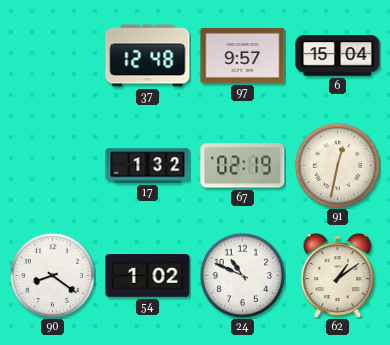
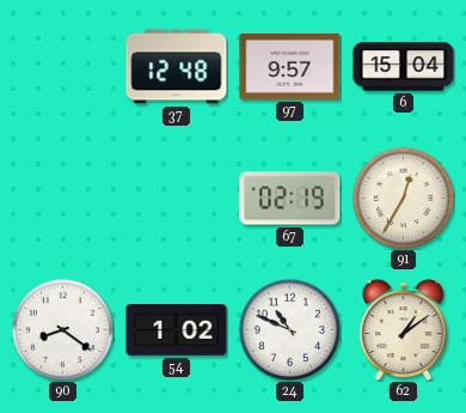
17: 1:32 -> none (148, 166)
91: 12:32 -> 12:35 (403, 198)
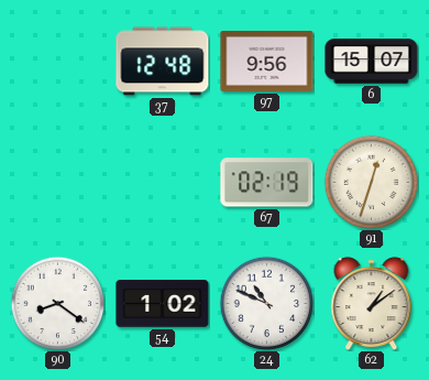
97: 9:57 -> 9:56 (267, 61)
6: 15:04 -> 15:07 (372, 62)
91: 12:35 -> 12:33 (371, 182)
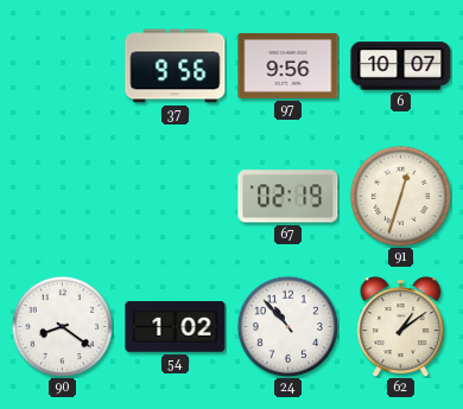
37: 12:48 -> 9:56 (176, 66)
6: 15:07 -> 10:07 (401, 66)
24: 10:49 -> 10:53 (287, 326)
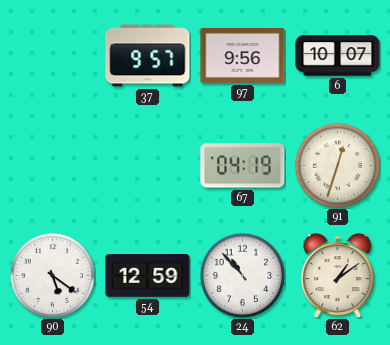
37: 9:56 -> 9:57 (148, 56)
67: 02:19 -> 04:19 (243, 166)
90: 8:21 -> 5:21 (52, 275)
54: 1:02 -> 12:59 (148, 276)
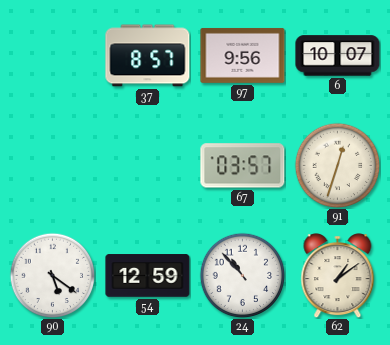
37: 9:57 -> 8:57 (148, 56)
67: 04:19 -> 03:57 (243, 166)
